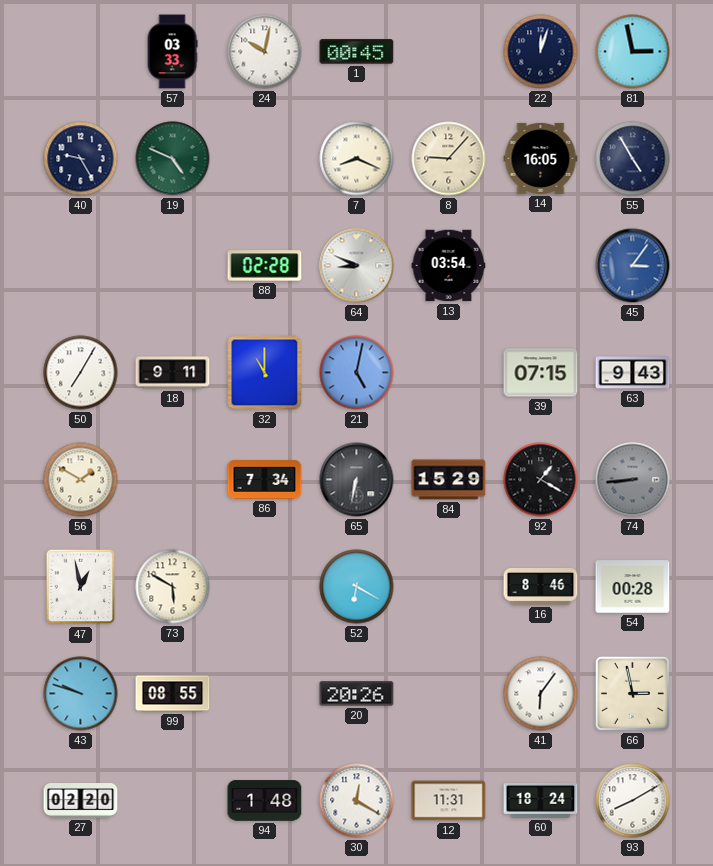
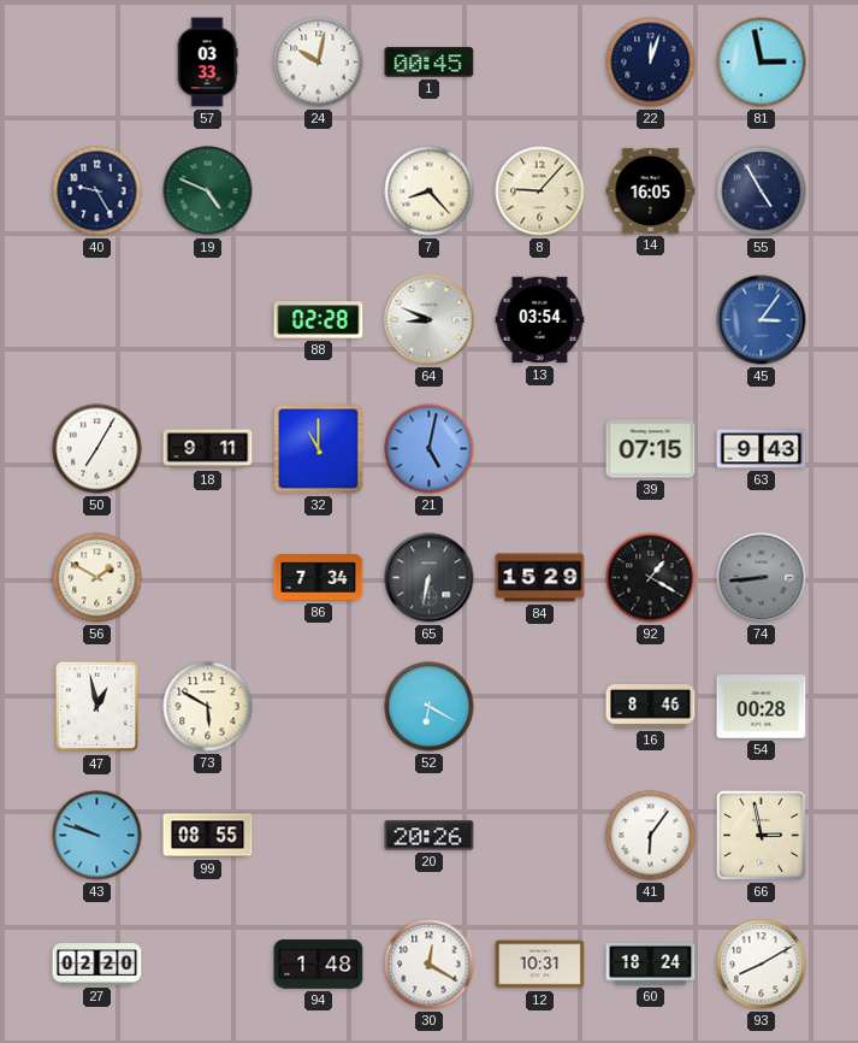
7: 8:19 -> 8:23 (430, 191)
12: 11:31 -> 10:31 (540, 965)
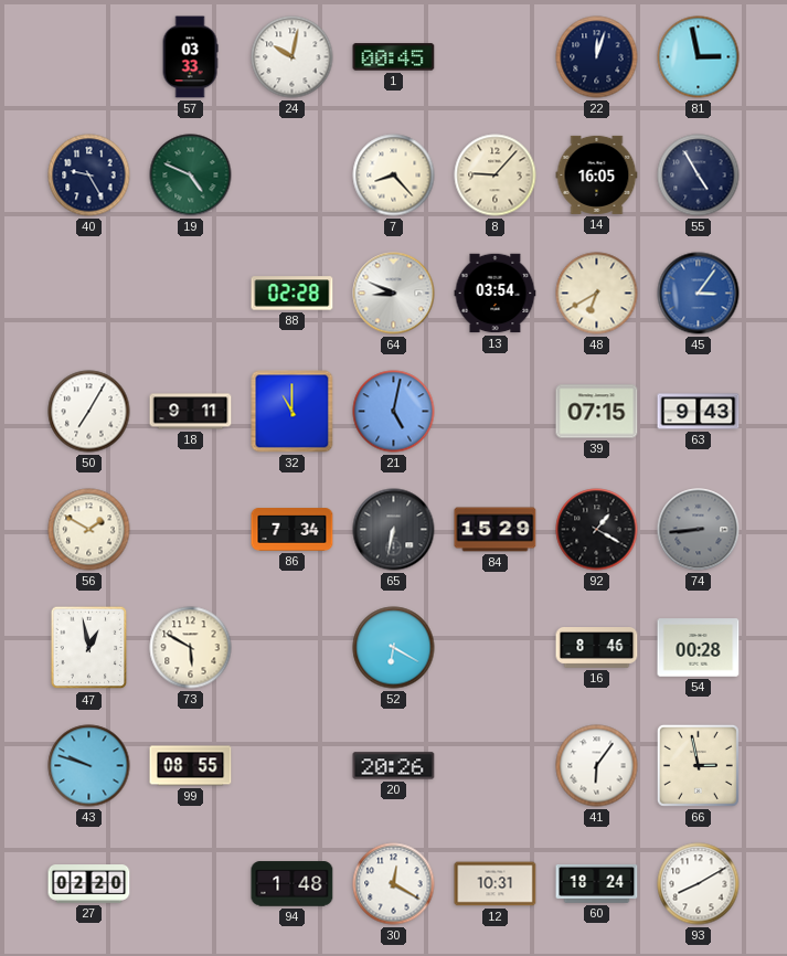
48: none -> 6:40 (597, 294)
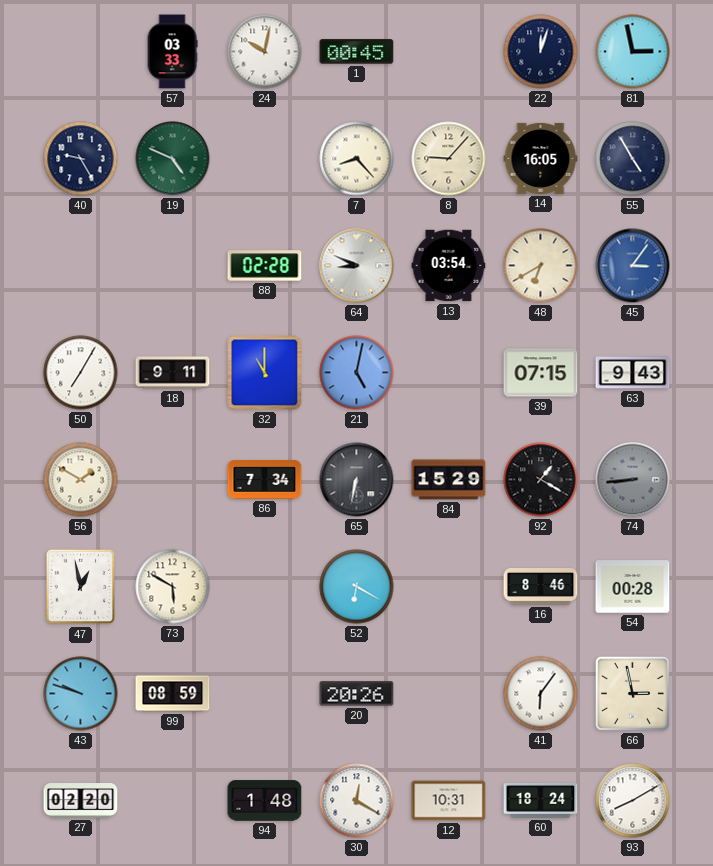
99: 08:55 -> 08:59 (173, 694)
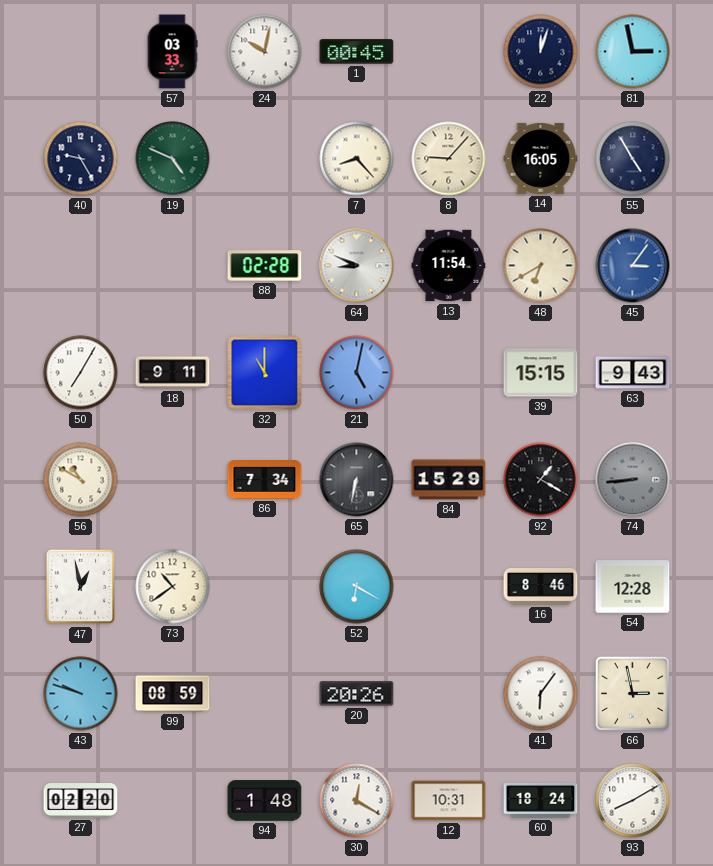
13: 03:54 -> 11:54 (449, 266)
39: 07:15 -> 15:15 (541, 373)
56: 1:50 -> 10:50 (81, 480)
73: 5:50 -> 10:39 (173, 587)
54: 00:28 -> 12:28 (633, 587)
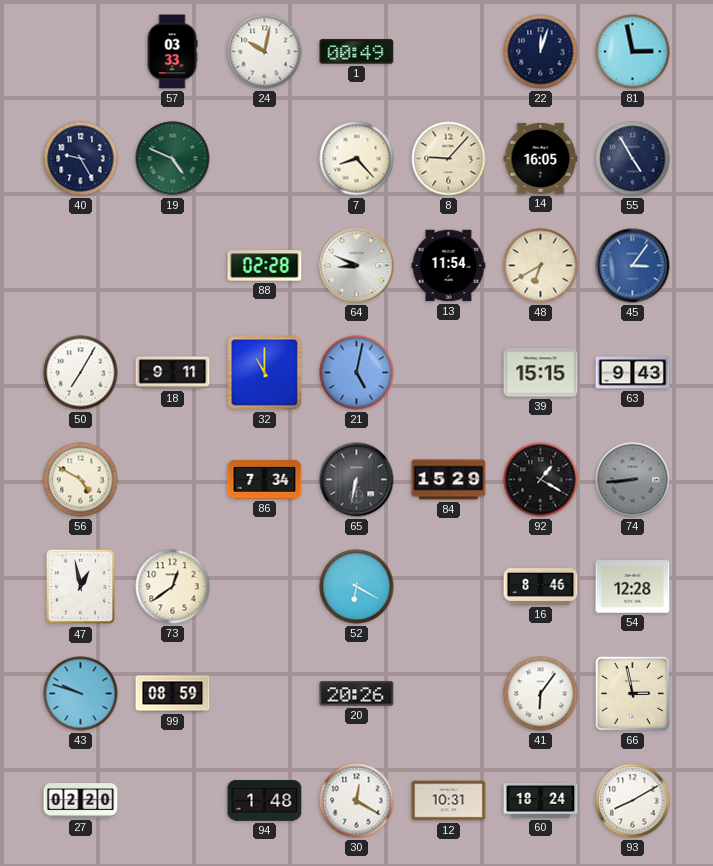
1: 00:45 -> 00:49 (357, 52)
56: 10:50 -> 4:50 (81, 480)
73: 10:39 -> 12:39 (173, 587)
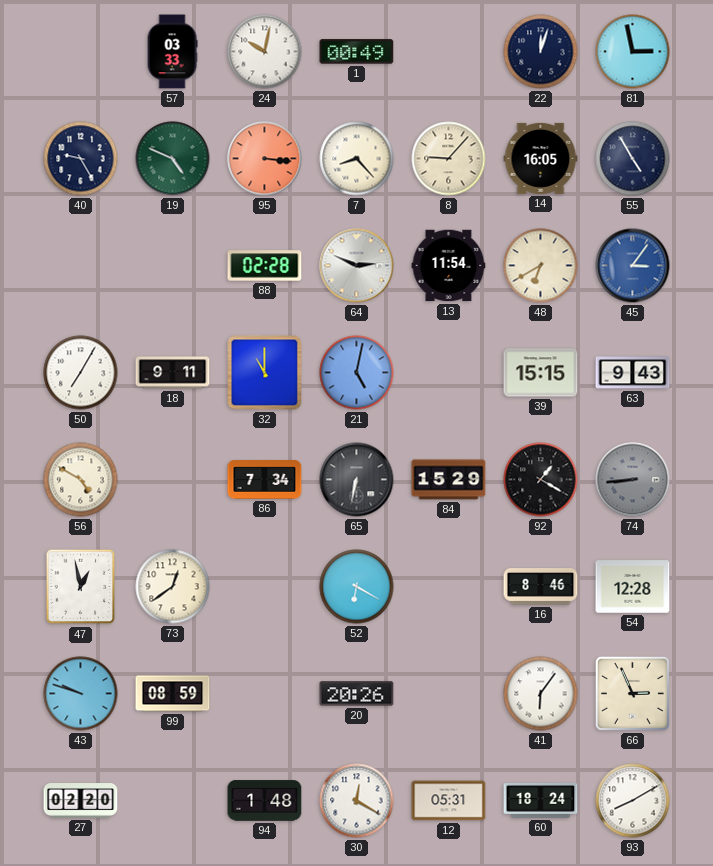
95: none -> 3:16 (265, 159)
64: 8:49 -> 2:49 (357, 266)
66: 2:58 -> 2:56 (632, 693)
12: 10:31 -> 05:31 (449, 801)
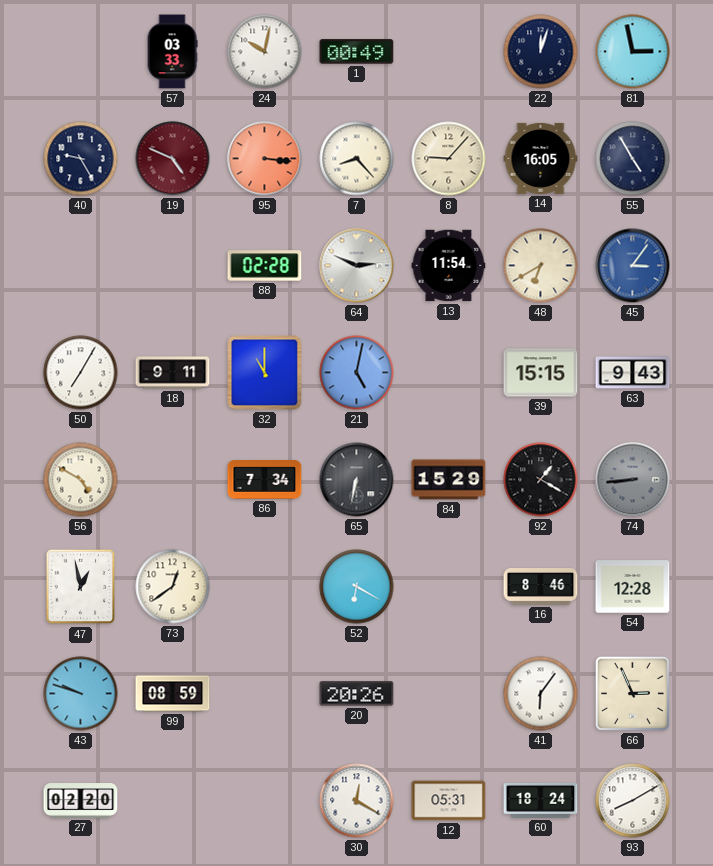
19 dial: green -> burgundy (173, 159)
94: 1:48 -> none (265, 801)
